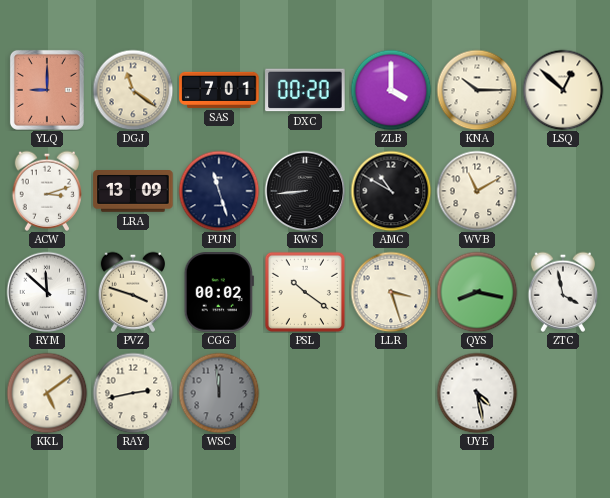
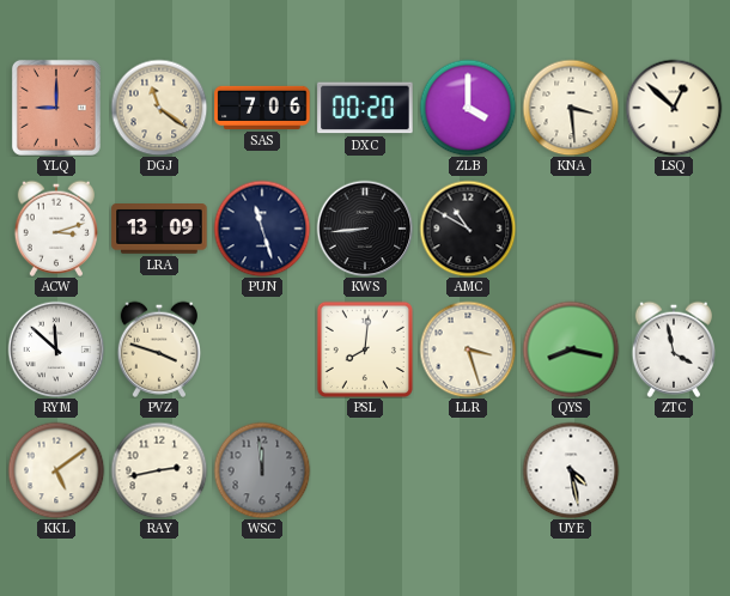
SAS: 7:01 -> 7:06 (262, 108)
KNA: 10:15 -> 3:29 (571, 108)
WVB: 11:10 -> none (477, 191)
CGG: 00:02 -> none (219, 292)
PSL: 10:21 -> 8:01 (365, 349)
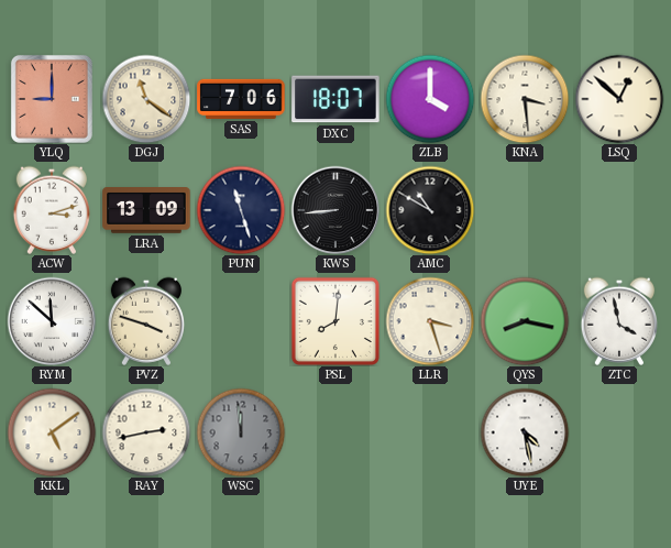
DXC: 00:20 -> 18:07 (335, 99)
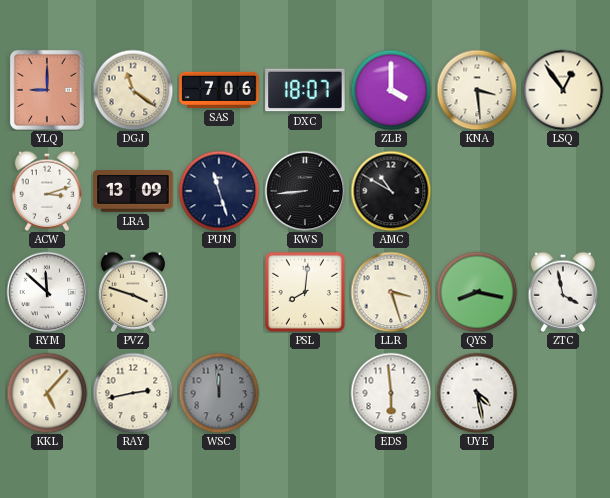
LSQ: 12:52 -> 12:54 (563, 90)
KKL: 5:09 -> 5:07 (47, 393)
EDS: none -> 5:59 (391, 393)
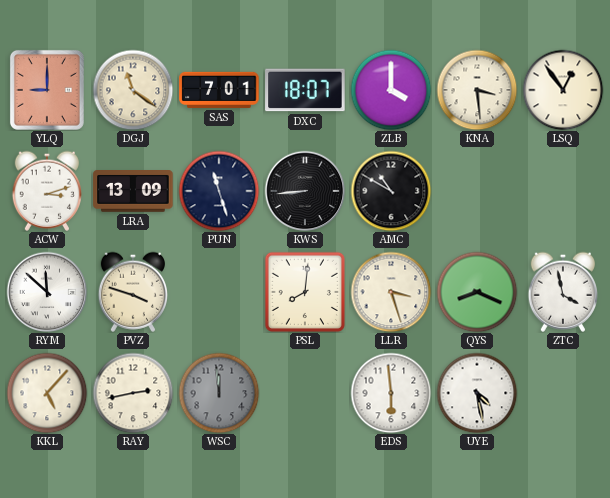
SAS: 7:06 -> 7:01 (219, 90)
QYS: 8:17 -> 8:19 (477, 292)
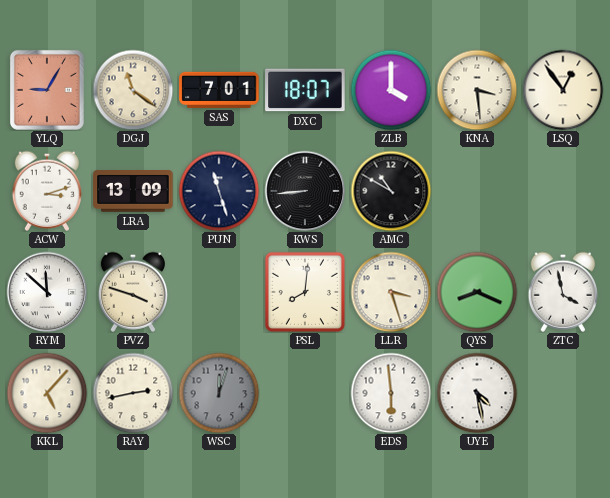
YLQ: 9:00 -> 9:05 (47, 90)
WSC: 11:59 -> 12:03 (219, 393)
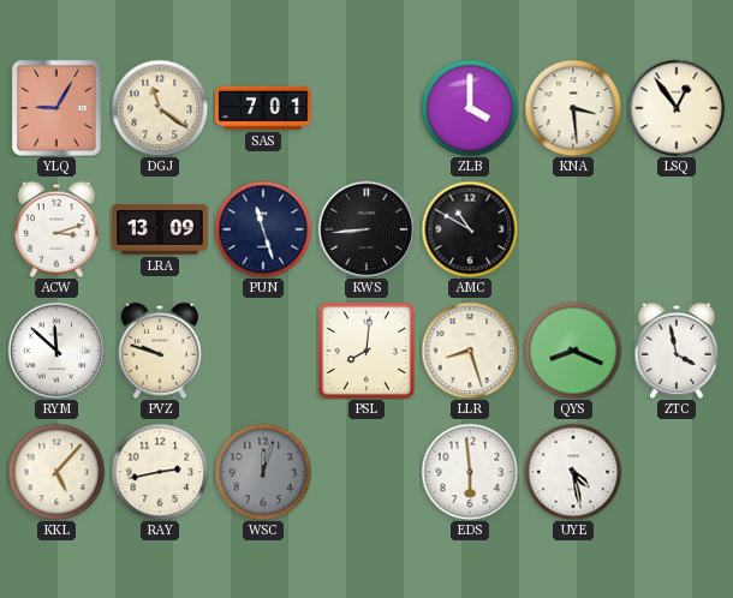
DXC: 18:07 -> none (305, 90)
PVZ: 3:48 -> 9:48 (159, 351)
LLR: 3:27 -> 8:27 (470, 351)
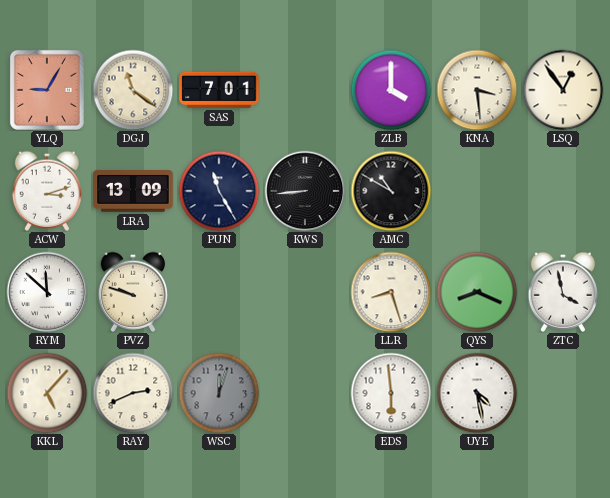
PUN: 11:27 -> 11:25 (219, 191)
PSL: 8:01 -> none (366, 351)
RAY: 2:43 -> 2:41 (133, 393)
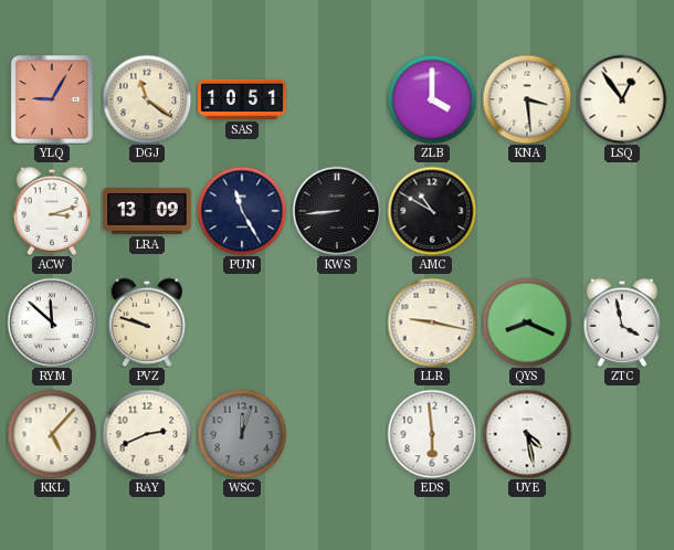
SAS: 7:01 -> 10:51 (242, 99)
LLR: 8:27 -> 9:17 (432, 322)
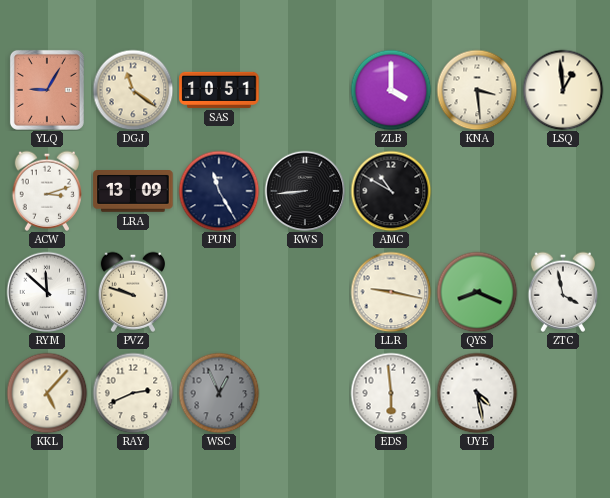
LSQ: 12:54 -> 12:59 (563, 90)
WSC: 12:03 -> 12:56 (219, 393)
